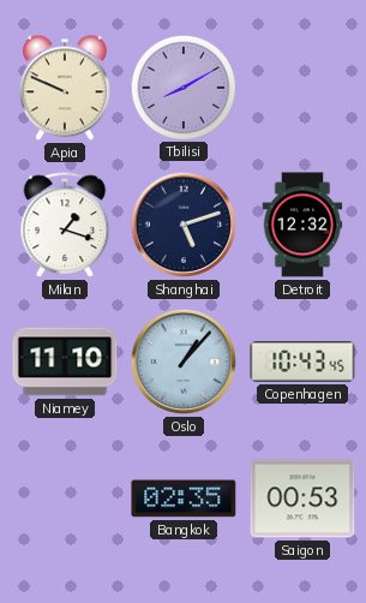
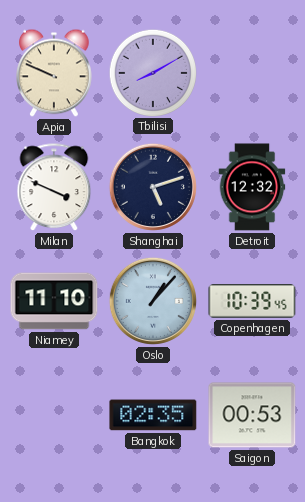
Milan: 1:18 -> 3:49 (54, 188)
Copenhagen: 10:43 -> 10:39 (252, 301)
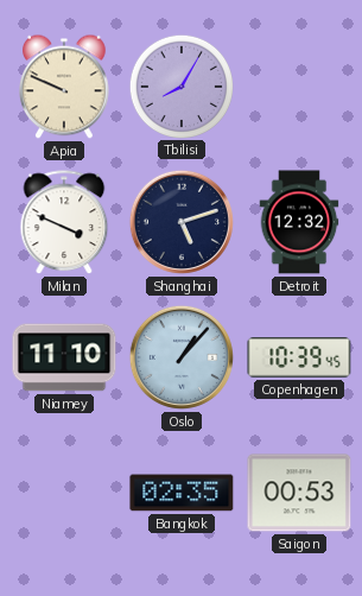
Tbilisi: 8:10 -> 8:05 (180, 85)
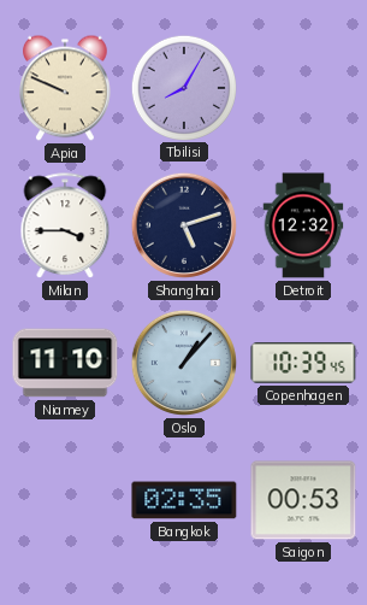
Milan: 3:49 -> 3:45 (65, 227)
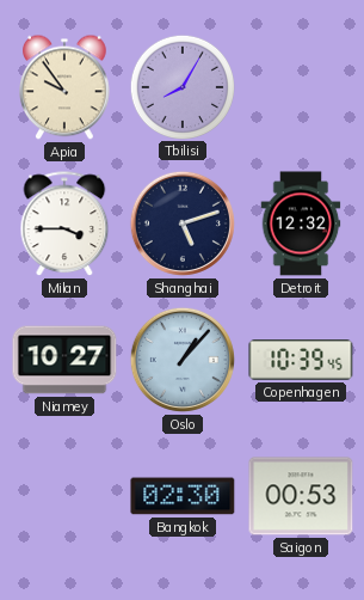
Apia: 9:49 -> 9:54 (66, 87)
Niamey: 11:10 -> 10:27 (64, 360)
Bangkok: 02:35 -> 02:30 (183, 496)
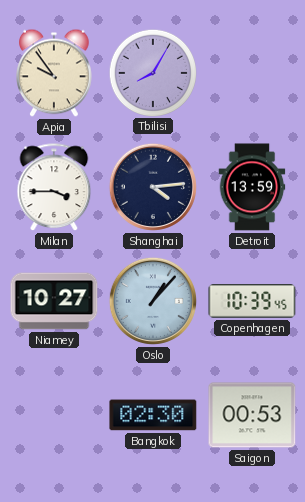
Shanghai: 5:12 -> 4:14 (153, 187)
Detroit: 12:32 -> 13:59 (252, 187)
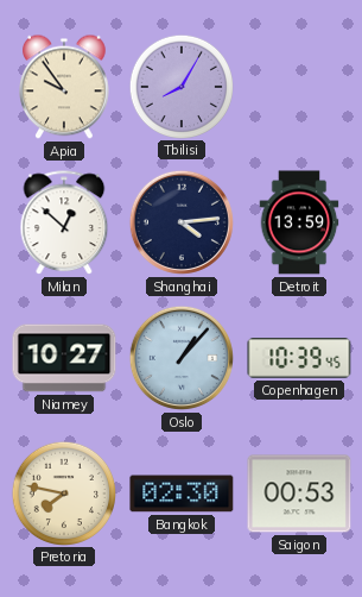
Milan: 3:45 -> 12:52 (64, 224)
Pretoria: none -> 7:47 (63, 492)
